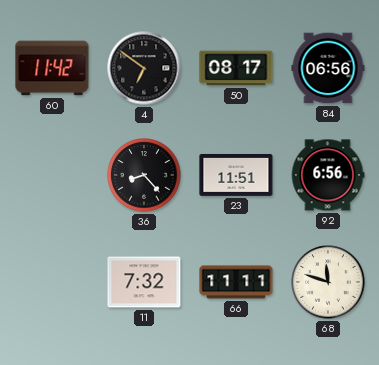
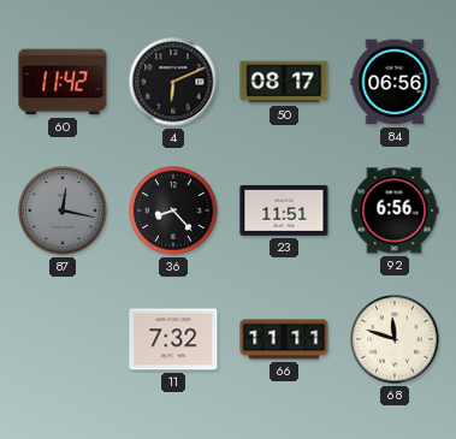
4: 6:51 -> 6:11 (173, 82)
87: none -> 12:17 (63, 210)
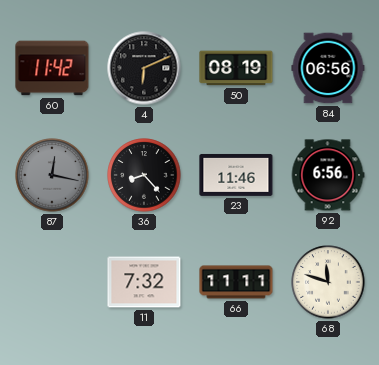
50: 08:17 -> 08:19 (236, 68)
23: 11:51 -> 11:46 (236, 175)
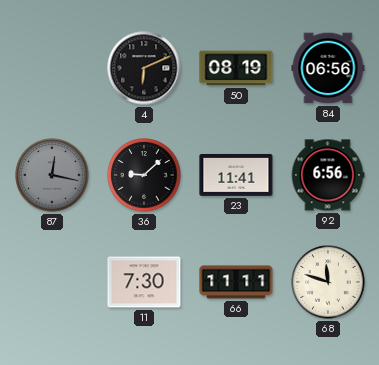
60: 11:42 -> none (52, 68)
36: 8:23 -> 9:08 (144, 175)
23: 11:46 -> 11:41 (236, 175)
11: 7:32 -> 7:30 (144, 282)
